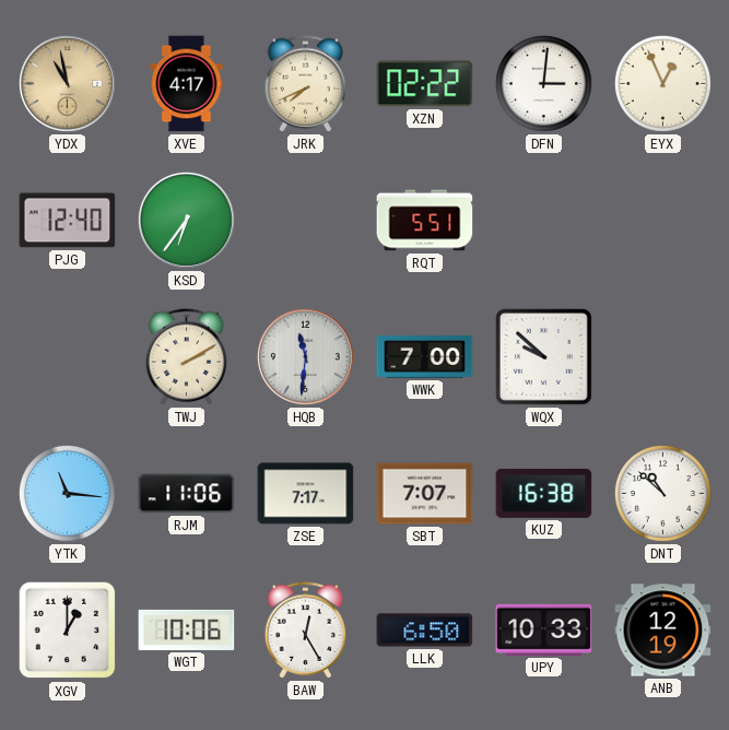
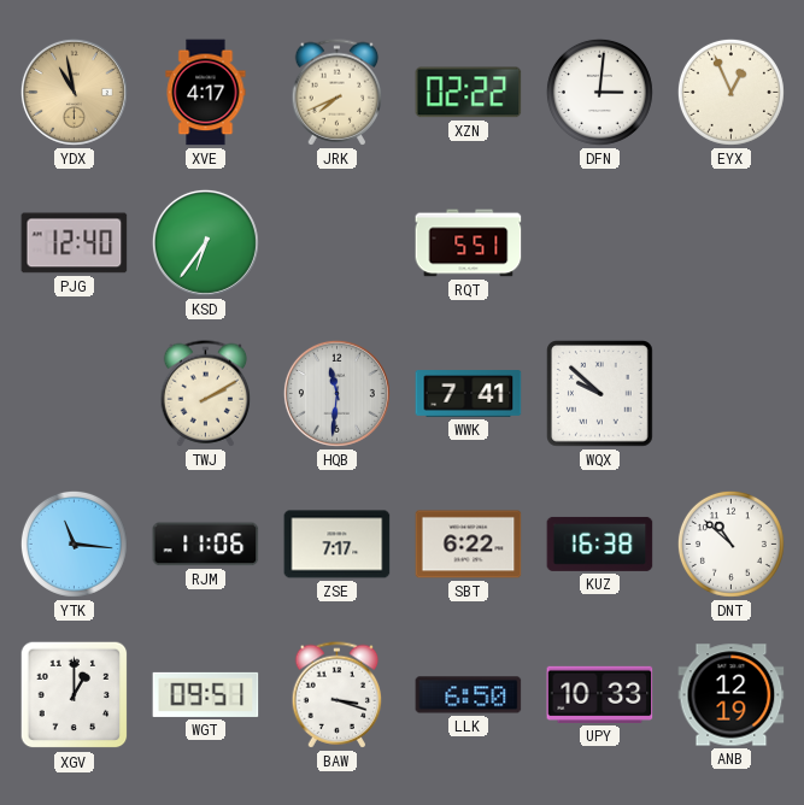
WWK: 7:00 -> 7:41 (469, 394)
SBT: 7:07 -> 6:22 (469, 545)
WGT: 10:06 -> 09:51 (206, 694)
BAW: 12:25 -> 3:18 (338, 695)
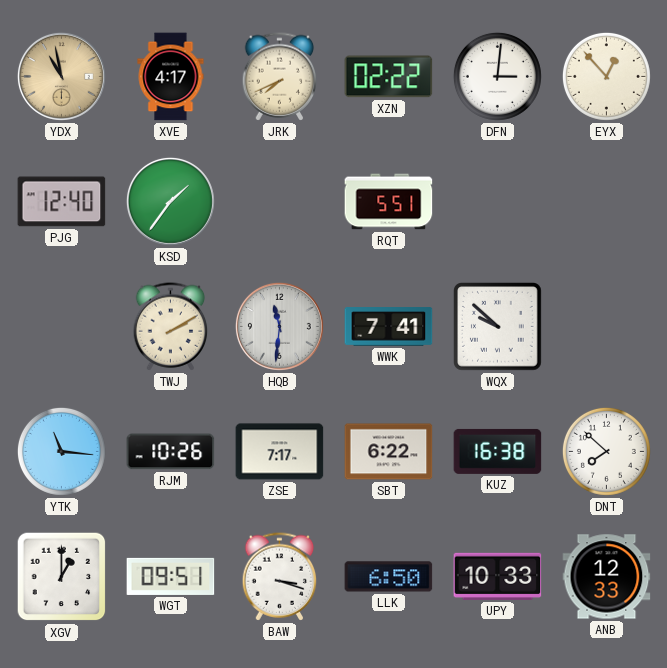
EYX: 12:56 -> 12:53 (606, 76)
KSD: 6:36 -> 1:36 (170, 201)
RJM: 11:06 -> 10:26 (171, 452)
DNT: 10:52 -> 7:52 (606, 451)
ANB: 12:19 -> 12:33 (607, 577)
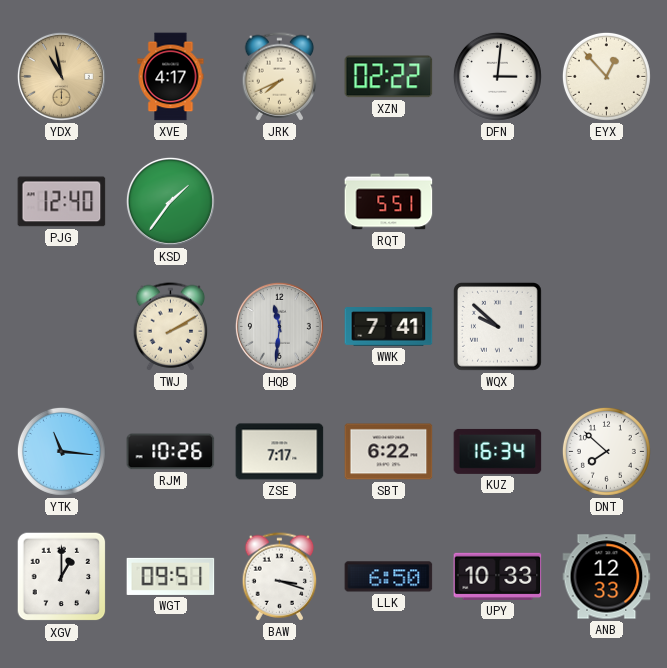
KUZ: 16:38 -> 16:34 (498, 451)
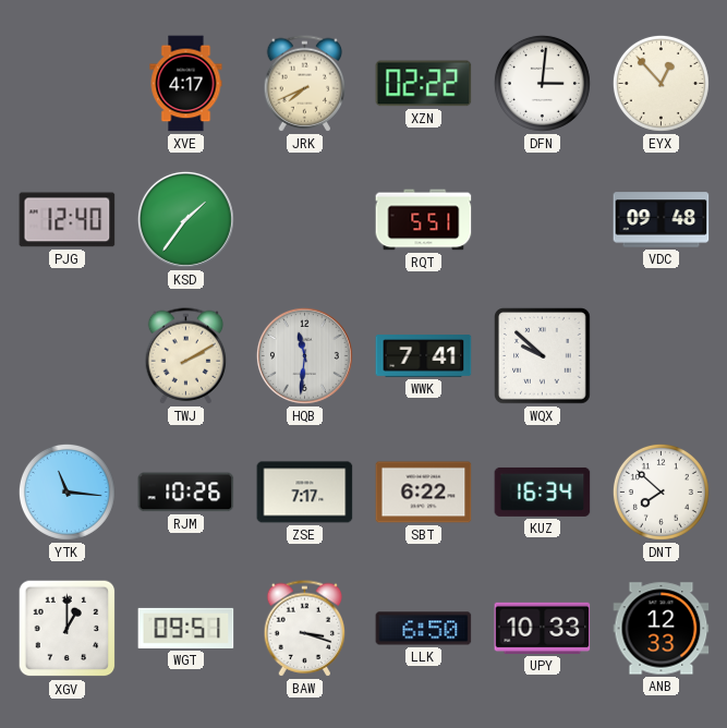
YDX: 10:58 -> none (61, 76)
VDC: none -> 09:48 (662, 220)
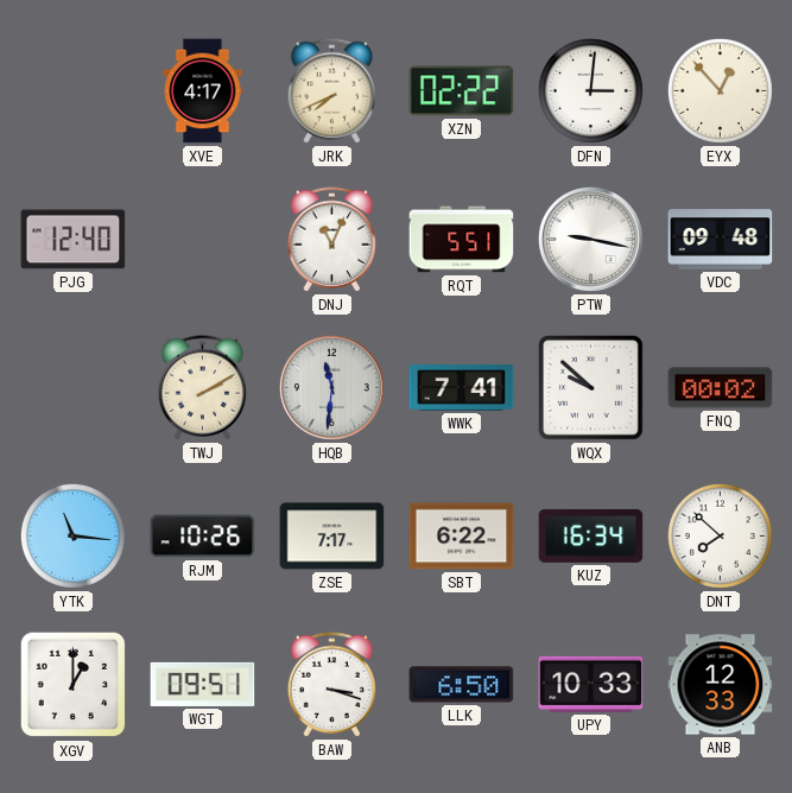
KSD: 1:36 -> none (185, 219)
DNJ: none -> 11:04 (332, 240)
PTW: none -> 9:17 (590, 239)
FNQ: none -> 00:02 (721, 388)
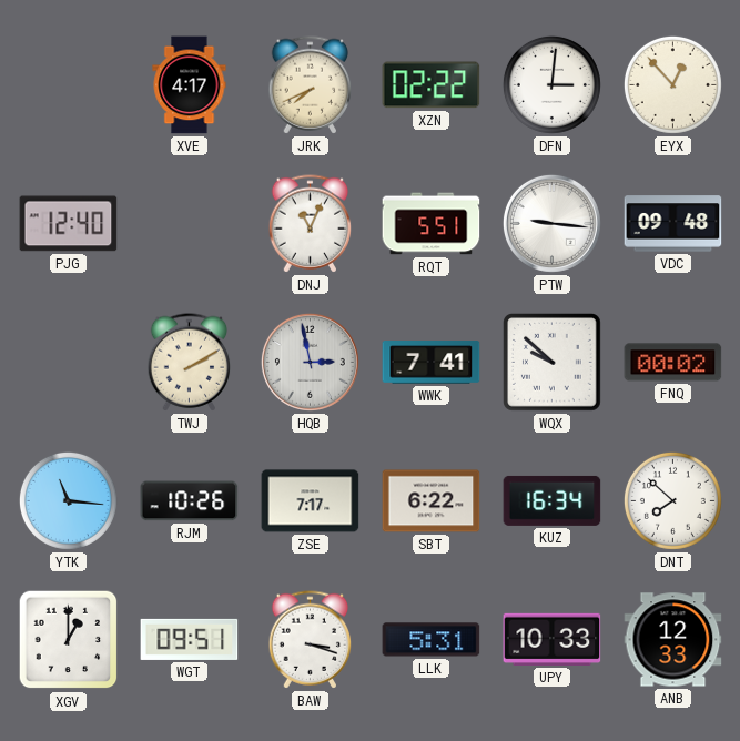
PTW: 9:17 -> 9:16 (551, 223)
HQB: 11:31 -> 2:58 (310, 362)
LLK: 6:50 -> 5:31 (432, 640)
